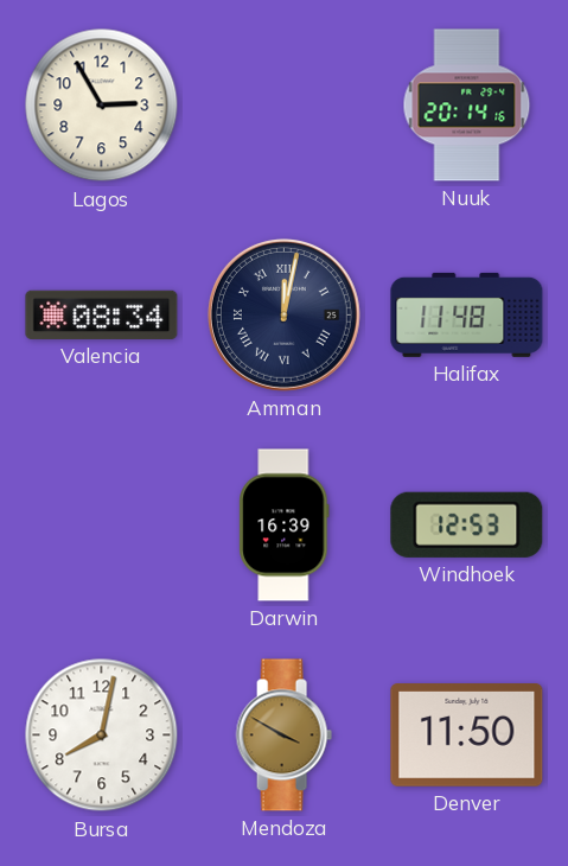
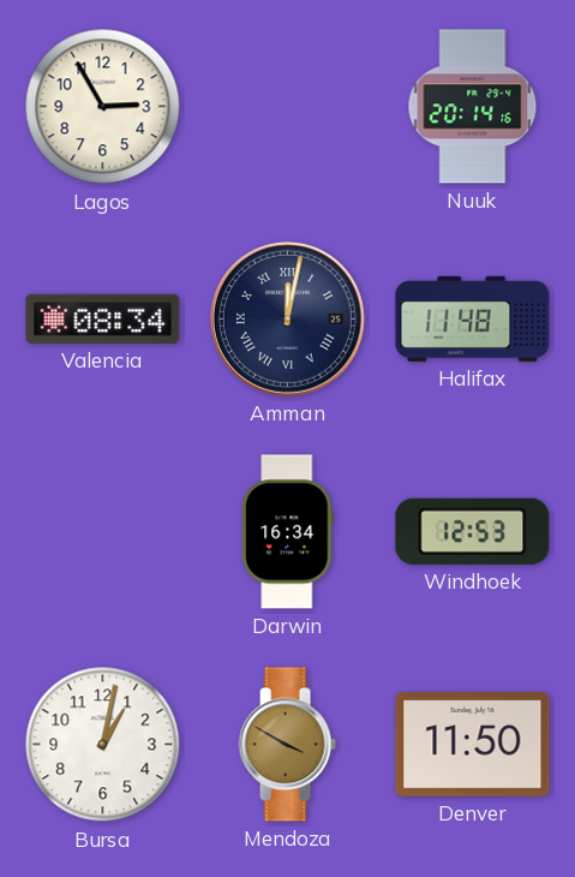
Darwin: 16:39 -> 16:34 (288, 532)
Bursa: 8:02 -> 1:02 (103, 745)
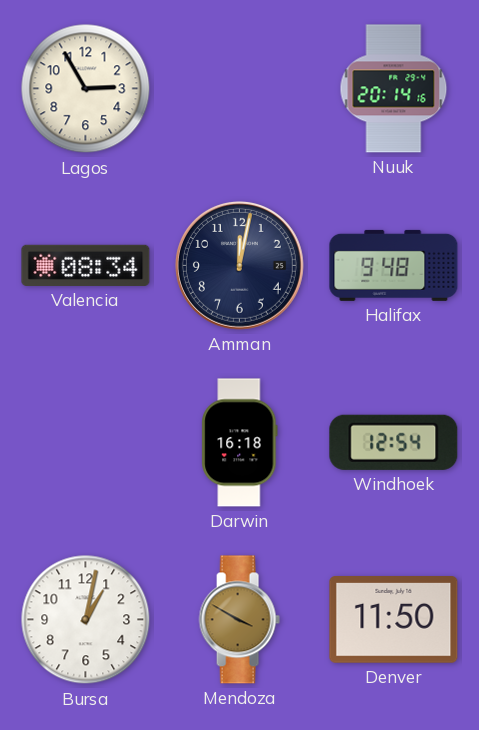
Amman numerals: Roman -> Arabic (239, 265)
Halifax: 11:48 -> 9:48 (394, 265)
Darwin: 16:34 -> 16:18 (240, 443)
Windhoek: 12:53 -> 12:54 (394, 442)
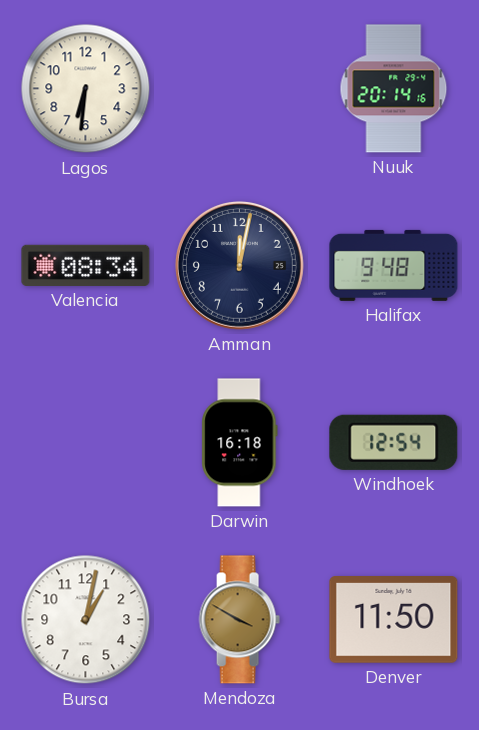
Lagos: 2:55 -> 6:31 (86, 89)
